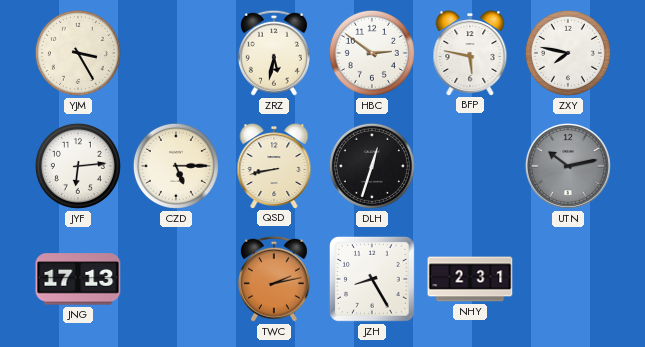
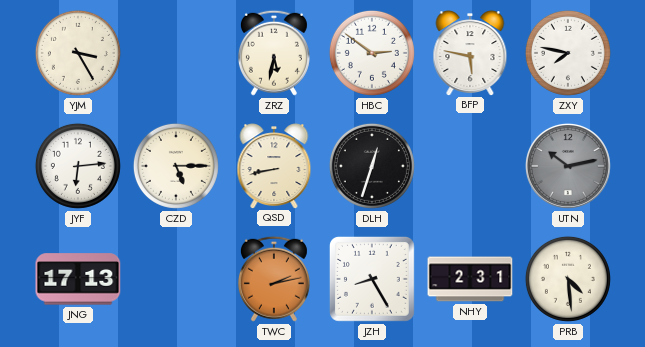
PRB: none -> 4:29 (568, 279)
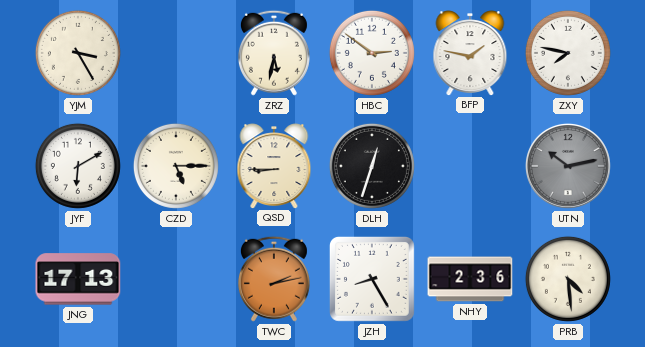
BFP: 5:47 -> 1:47 (470, 53)
JYF: 6:14 -> 6:10 (78, 166)
QSD: 8:43 -> 8:45 (274, 166)
NHY: 2:31 -> 2:36 (470, 279)
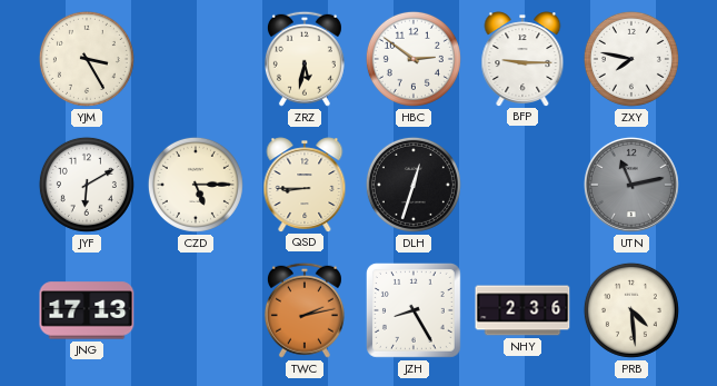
BFP: 1:47 -> 9:15 (522, 59)
UTN: 10:13 -> 11:13 (631, 185)
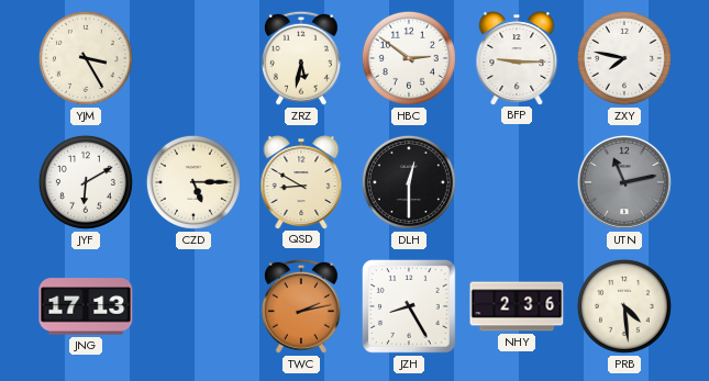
QSD: 8:45 -> 8:50 (301, 182)
DLH: 12:33 -> 12:30 (409, 182)
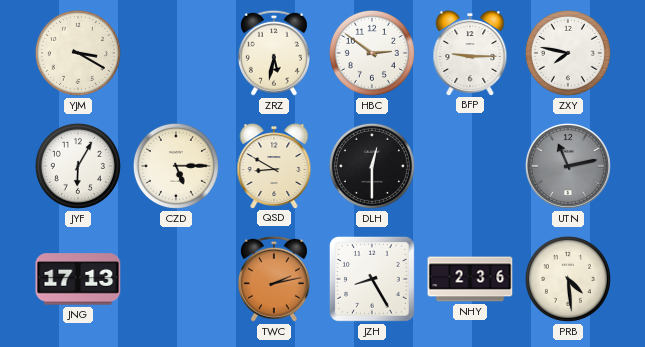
YJM: 3:25 -> 3:20 (78, 53)
JYF: 6:10 -> 6:05 (78, 166)
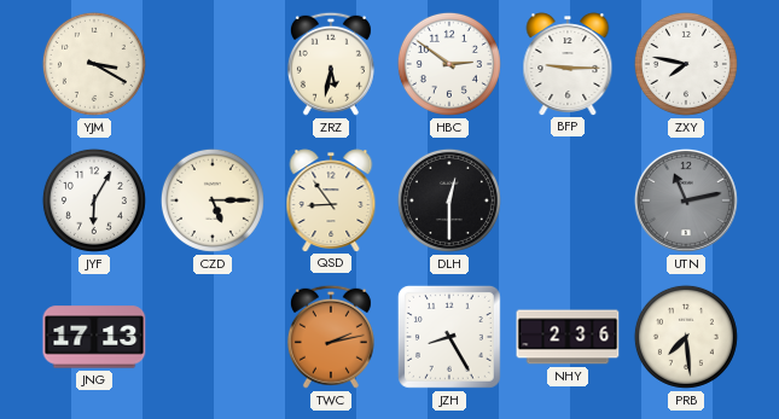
QSD: 8:50 -> 8:54 (331, 200)
PRB: 4:29 -> 7:29 (686, 337)
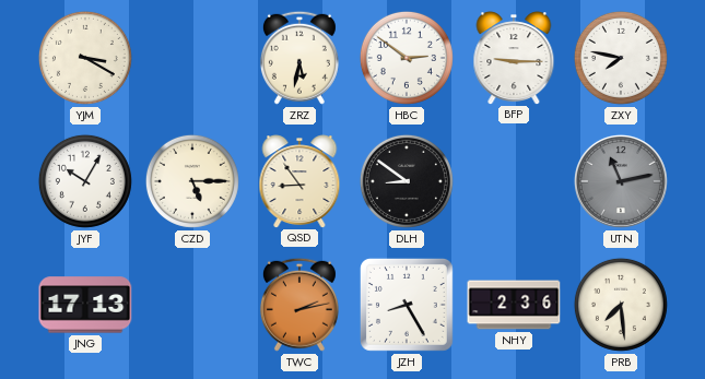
JYF: 6:05 -> 10:05 (85, 181)
DLH: 12:30 -> 8:51 (407, 181)
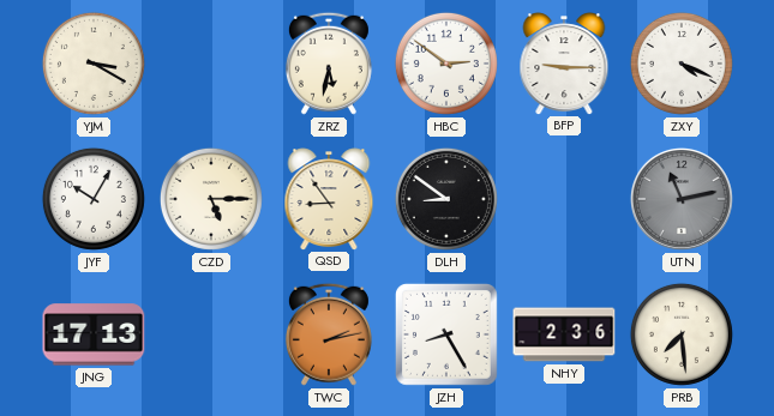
ZXY: 7:47 -> 4:19 (682, 64)
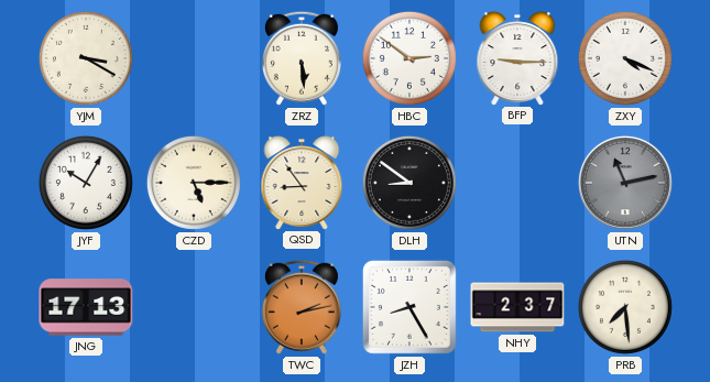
ZRZ: 5:32 -> 5:29 (302, 58)
NHY: 2:36 -> 2:37 (517, 307)
